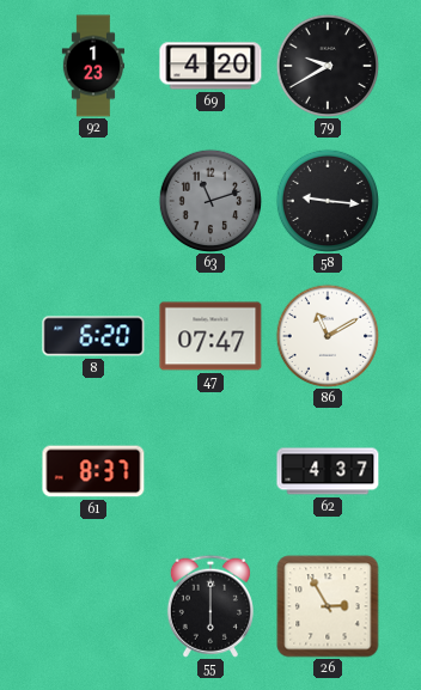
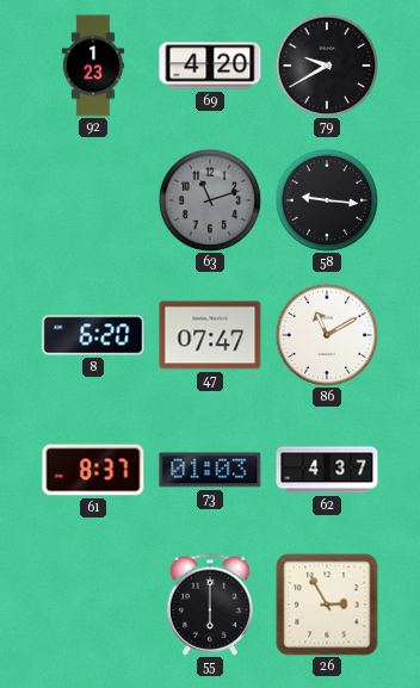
73: none -> 01:03 (210, 470)
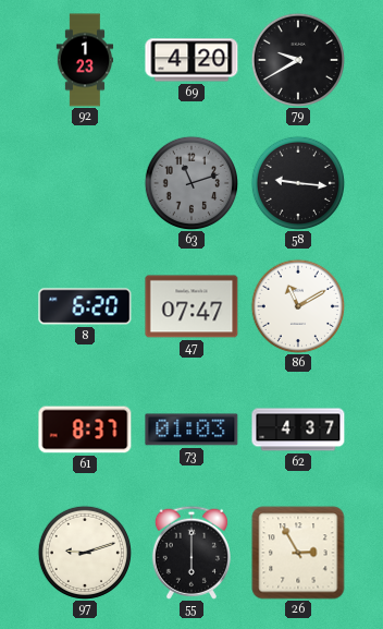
97: none -> 9:12 (84, 552)
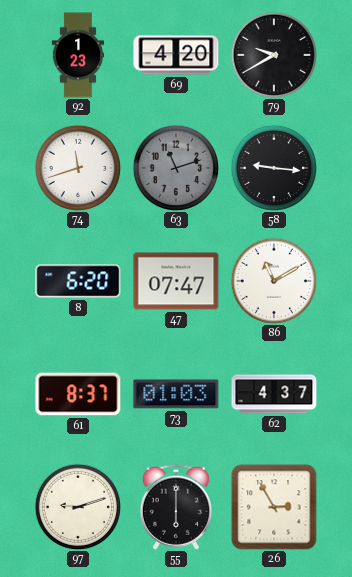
74: none -> 11:42 (77, 167)
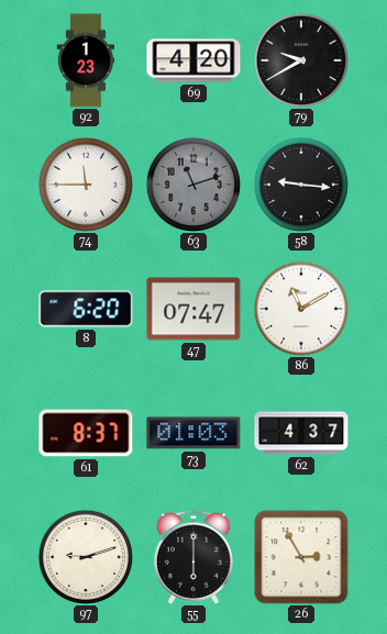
74: 11:42 -> 11:45 (85, 183)
